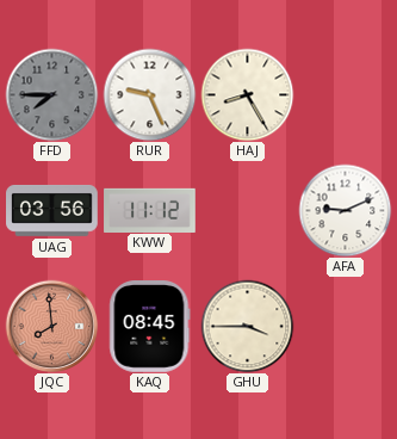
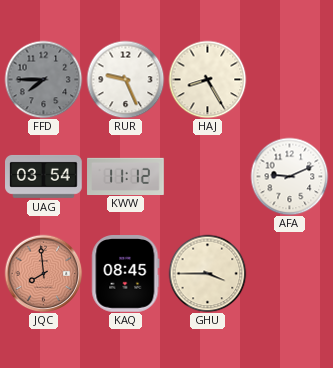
UAG: 03:56 -> 03:54 (44, 176)
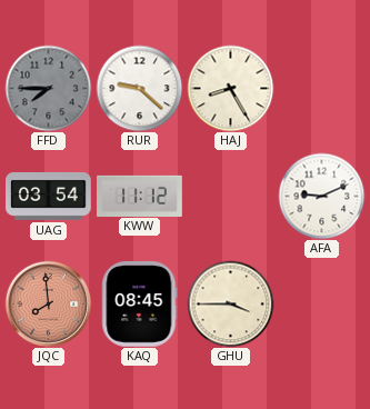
RUR: 9:26 -> 9:22 (139, 88)
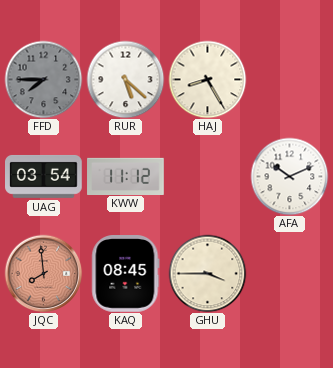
RUR: 9:22 -> 5:22 (125, 79)
AFA: 9:11 -> 10:11 (289, 176)
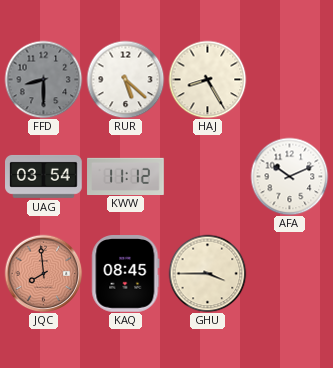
FFD: 7:45 -> 8:30 (43, 79)
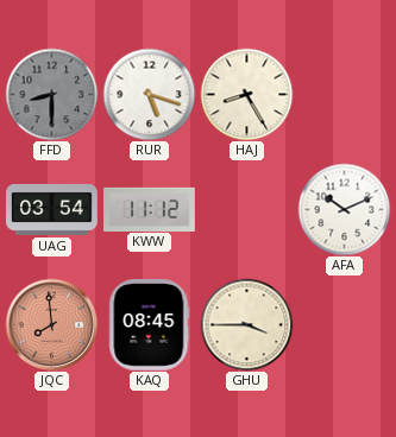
RUR: 5:22 -> 5:18 (149, 94)
